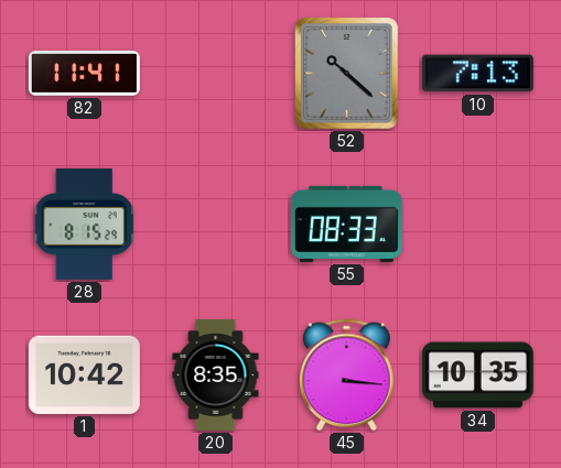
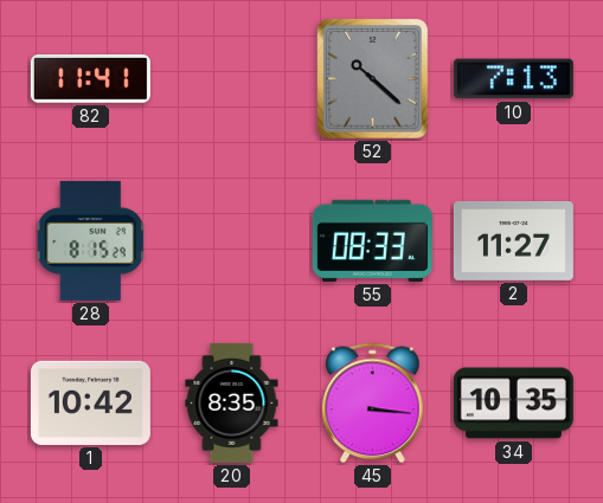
2: none -> 11:27 (513, 240)
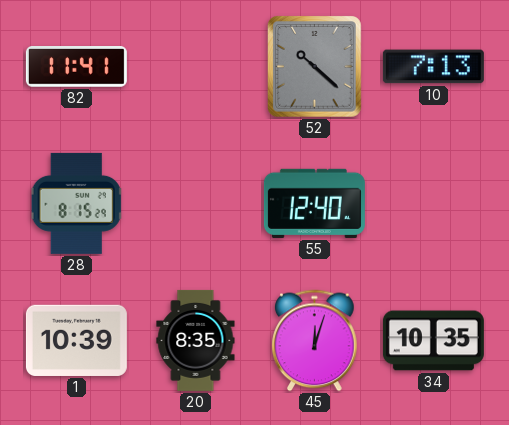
55: 08:33 -> 12:40 (314, 203)
2: 11:27 -> none (513, 240)
1: 10:42 -> 10:39 (76, 340)
45: 3:16 -> 12:03 (315, 341)
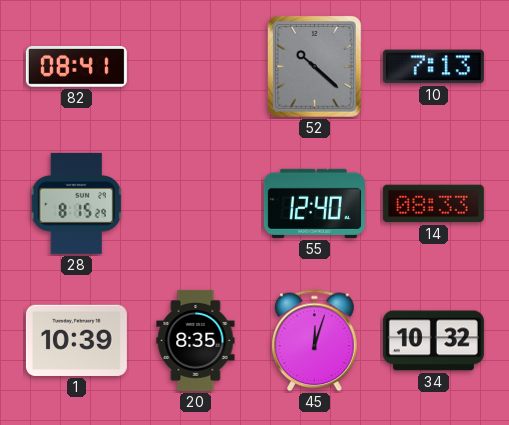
82: 11:41 -> 08:41 (76, 67)
14: none -> 08:33 (433, 204)
34: 10:35 -> 10:32 (433, 341)
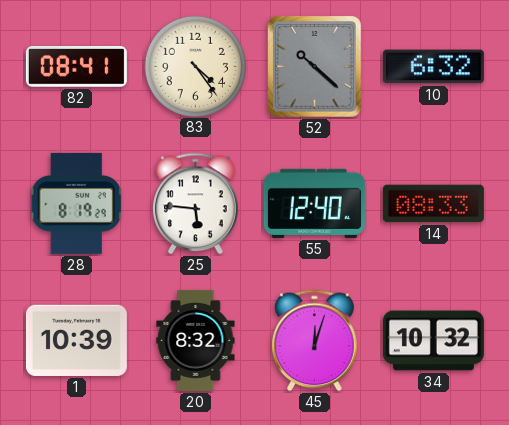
83: none -> 4:24 (195, 66)
10: 7:13 -> 6:32 (433, 67)
28: 8:15 -> 8:19 (77, 203)
25: none -> 5:46 (196, 204)
20: 8:35 -> 8:32 (196, 340)
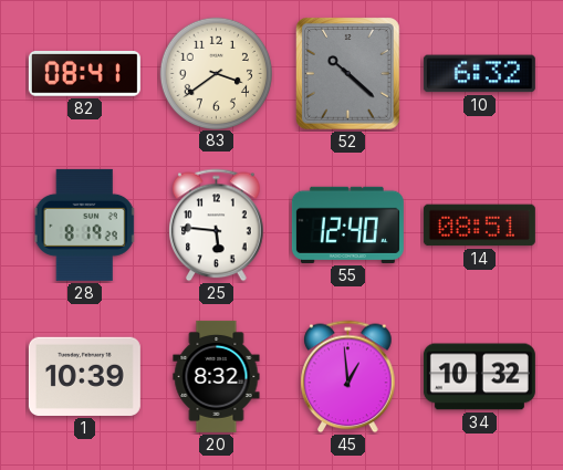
83: 4:24 -> 3:39 (216, 73)
14: 08:33 -> 08:51 (479, 226)
45: 12:03 -> 12:59 (348, 377)
